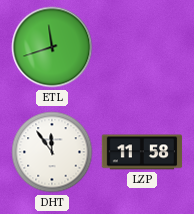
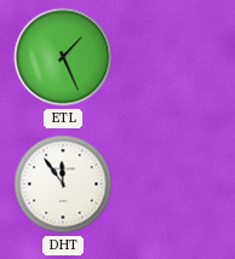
ETL: 11:42 -> 1:26 (63, 57)
LZP: 11:58 -> none (142, 152)
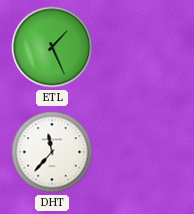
DHT: 11:54 -> 11:37 (52, 152)
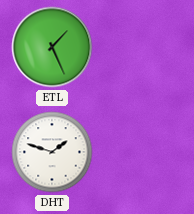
DHT: 11:37 -> 1:48 (52, 152)
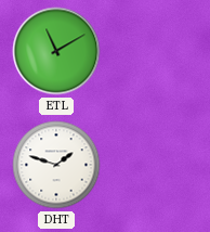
ETL: 1:26 -> 11:10 (56, 51)
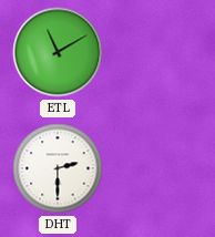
DHT: 1:48 -> 2:30 (58, 168)
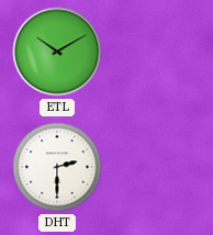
ETL: 11:10 -> 10:10 (57, 52)
